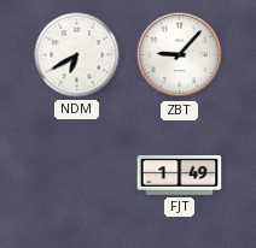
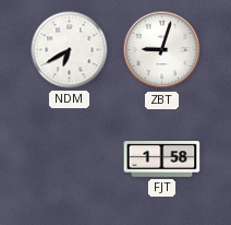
ZBT: 9:07 -> 9:03 (162, 50)
FJT: 1:49 -> 1:58 (162, 159)
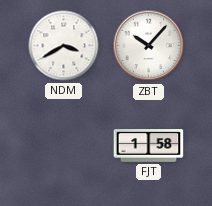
NDM: 6:40 -> 3:40 (64, 46)
ZBT: 9:03 -> 10:07 (149, 46)
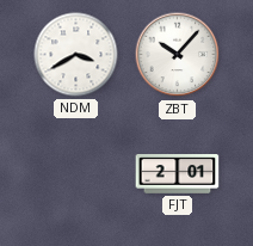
FJT: 1:58 -> 2:01 (178, 174)
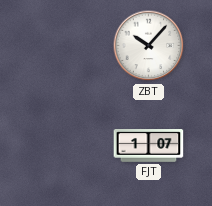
NDM: 3:40 -> none (76, 55)
FJT: 2:01 -> 1:07 (149, 146)
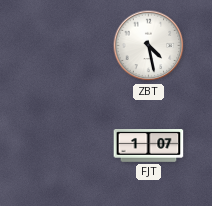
ZBT: 10:07 -> 4:28 (149, 46)
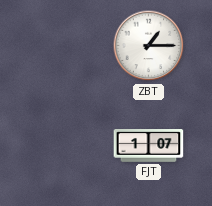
ZBT: 4:28 -> 1:15 (149, 46)
